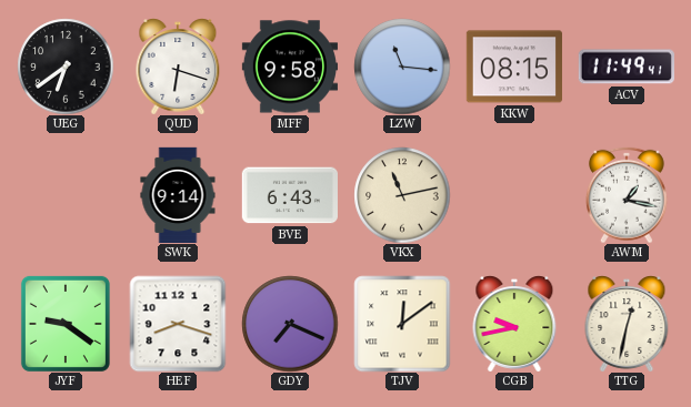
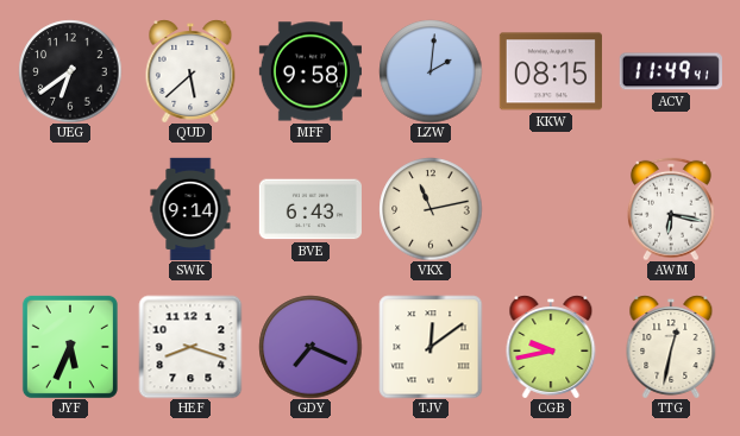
QUD: 6:18 -> 5:38 (190, 71)
LZW: 11:16 -> 2:01 (431, 71)
AWM: 1:17 -> 6:17 (671, 209)
JYF: 9:21 -> 5:34 (70, 347)
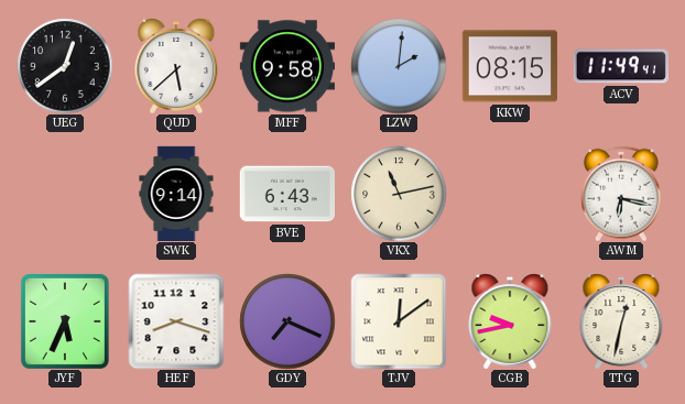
UEG: 6:39 -> 12:39 (65, 66)
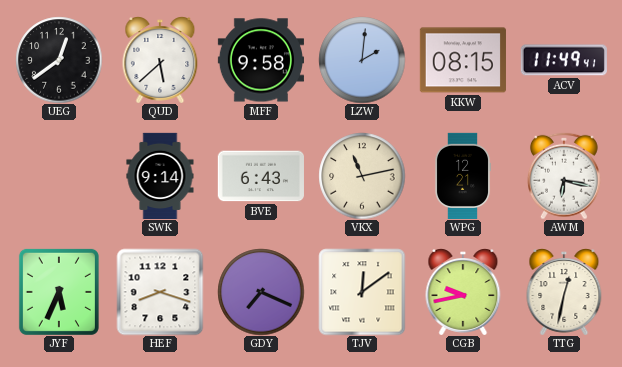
WPG: none -> 12:21 (463, 175)
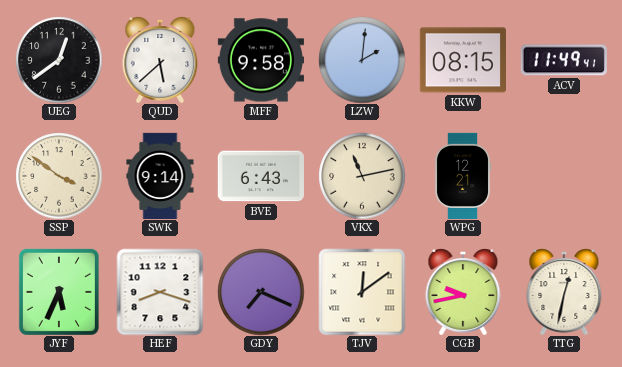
SSP: none -> 3:51 (59, 176)
AWM: 6:17 -> none (564, 176)
